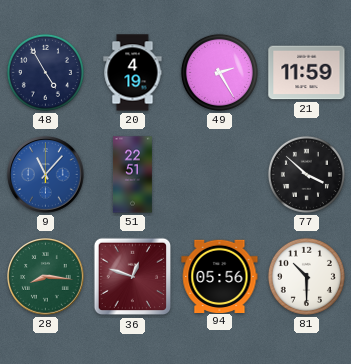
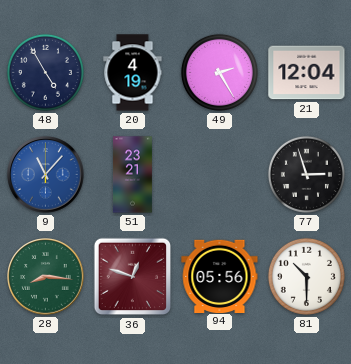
21: 11:59 -> 12:04 (307, 73)
51: 22:51 -> 23:21 (132, 175)
77: 3:52 -> 2:57 (306, 174)
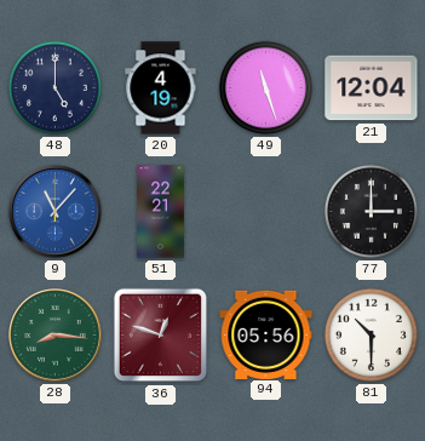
48: 4:55 -> 5:00 (54, 87)
49: 2:25 -> 11:27 (265, 87)
51: 23:21 -> 22:21 (160, 212)
77: 2:57 -> 3:00 (371, 211)
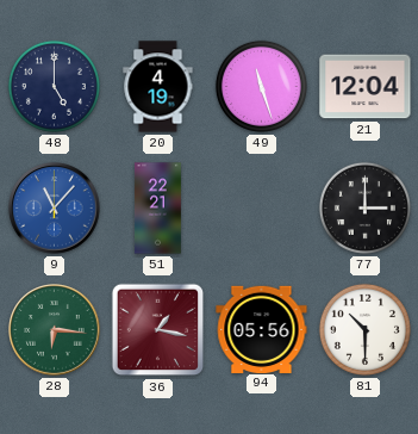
28: 8:16 -> 6:16 (55, 330)
36: 12:48 -> 1:17 (158, 330)
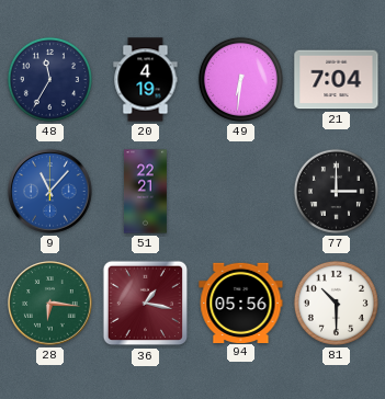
48: 5:00 -> 11:35 (49, 79)
49: 11:27 -> 6:31 (240, 79)
21: 12:04 -> 7:04 (337, 80)
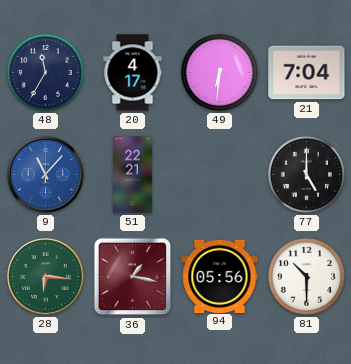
20: 4:19 -> 4:17 (133, 73)
77: 3:00 -> 5:00 (306, 174)
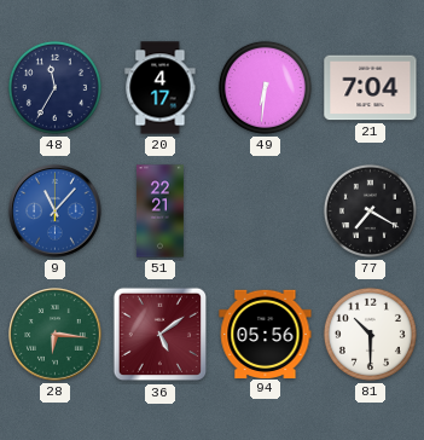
77: 5:00 -> 7:20 (370, 210)
36: 1:17 -> 5:09 (161, 335)
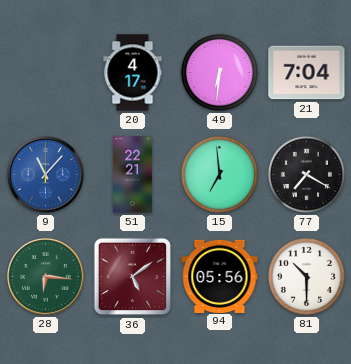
48: 11:35 -> none (54, 87)
15: none -> 6:59 (219, 174)
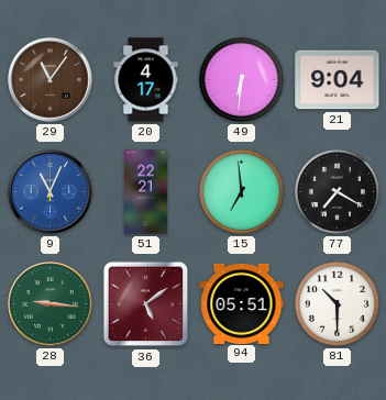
29: none -> 11:06 (51, 80)
21: 7:04 -> 9:04 (338, 80)
9: 11:07 -> 11:04 (51, 192)
28: 6:16 -> 9:16 (51, 304)
94: 05:56 -> 05:51 (242, 303)
